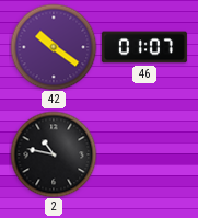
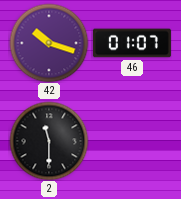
42: 10:21 -> 10:18 (49, 43)
2: 10:47 -> 11:30 (49, 141)
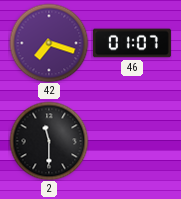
42: 10:18 -> 7:18 (49, 43)
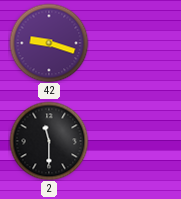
42: 7:18 -> 9:18 (49, 43)
46: 01:07 -> none (132, 43)
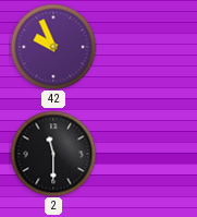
42: 9:18 -> 9:56 (53, 47)
